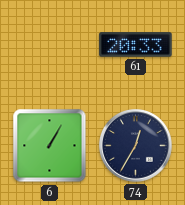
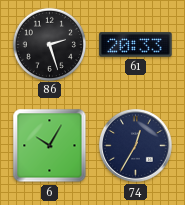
86: none -> 2:27 (49, 44)
6: 1:05 -> 10:05 (50, 146)
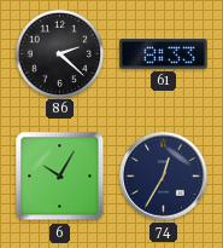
86: 2:27 -> 2:22 (59, 53)
61: 20:33 -> 8:33 (164, 54)
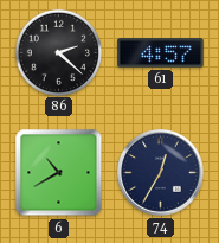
61: 8:33 -> 4:57 (161, 53)
6: 10:05 -> 10:40 (59, 173)
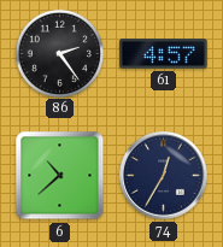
86: 2:22 -> 2:24 (59, 53)
6: 10:40 -> 10:38 (60, 176)
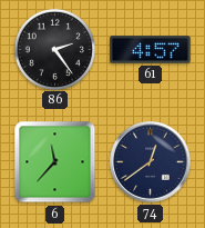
6: 10:38 -> 11:37 (55, 162)
74: 12:35 -> 12:39 (151, 162)
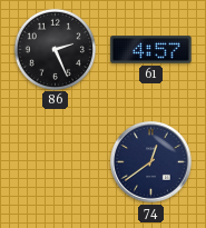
86: 2:24 -> 2:26 (55, 49)
6: 11:37 -> none (55, 162)
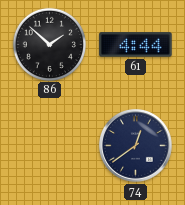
86: 2:26 -> 1:52 (49, 44)
61: 4:57 -> 4:44 (136, 45)
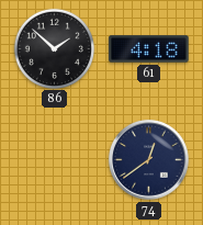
61: 4:44 -> 4:18 (149, 49)
